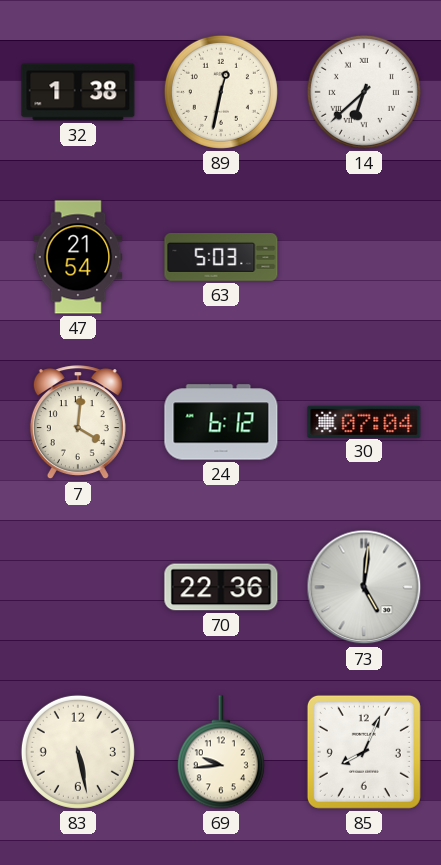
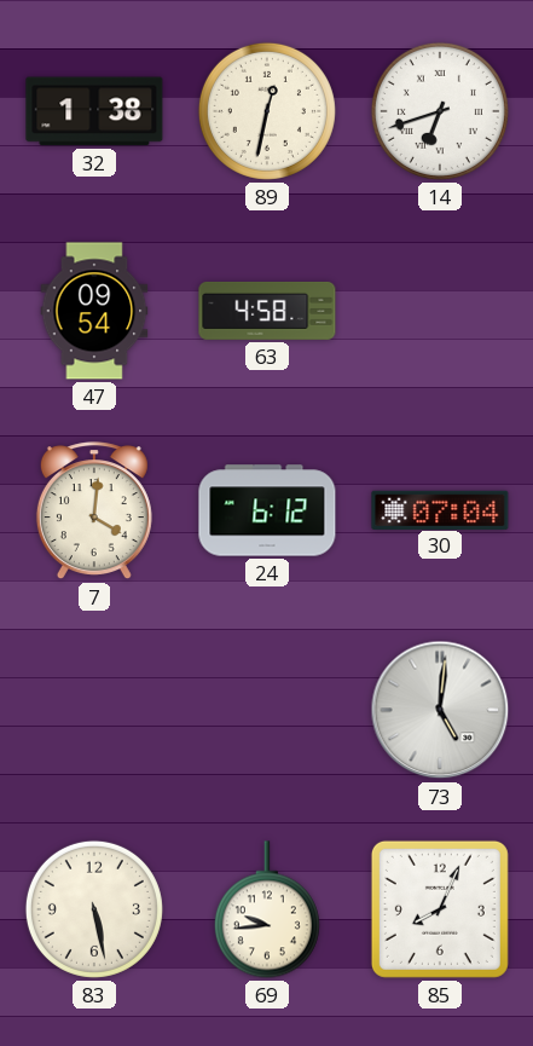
14: 6:38 -> 6:42 (440, 111)
47: 21:54 -> 09:54 (94, 311)
63: 5:03 -> 4:58 (267, 311)
70: 22:36 -> none (221, 587)
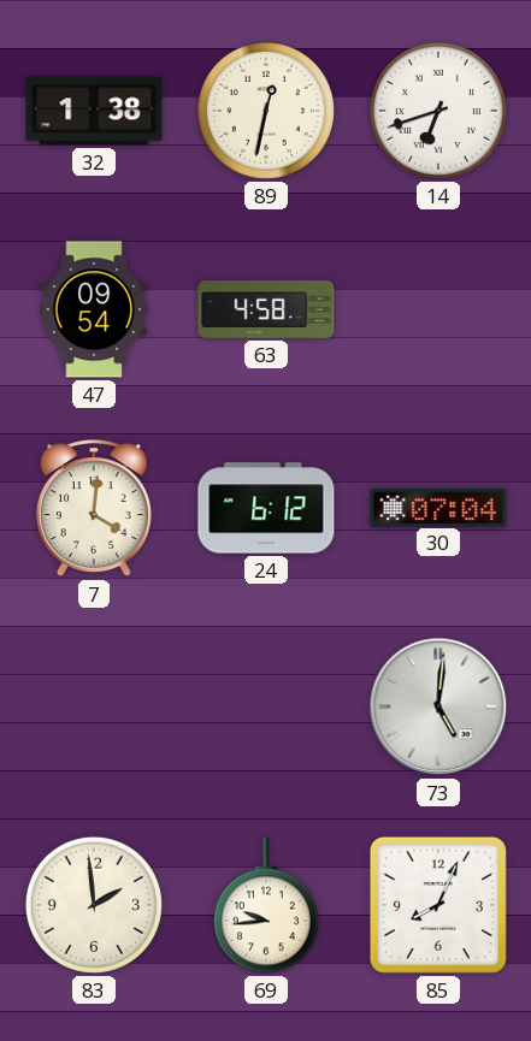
83: 5:28 -> 1:59 (94, 905)
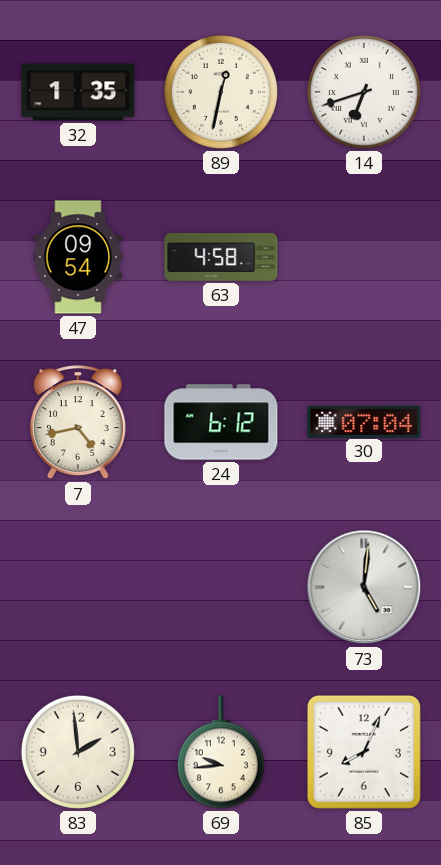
32: 1:38 -> 1:35 (78, 92)
7: 4:01 -> 4:43 (78, 423)
